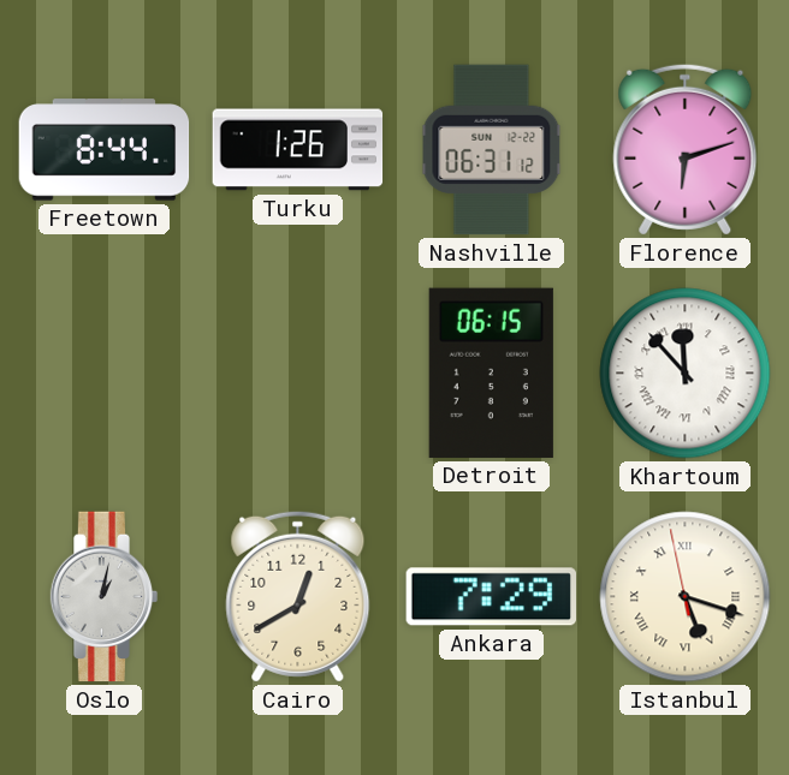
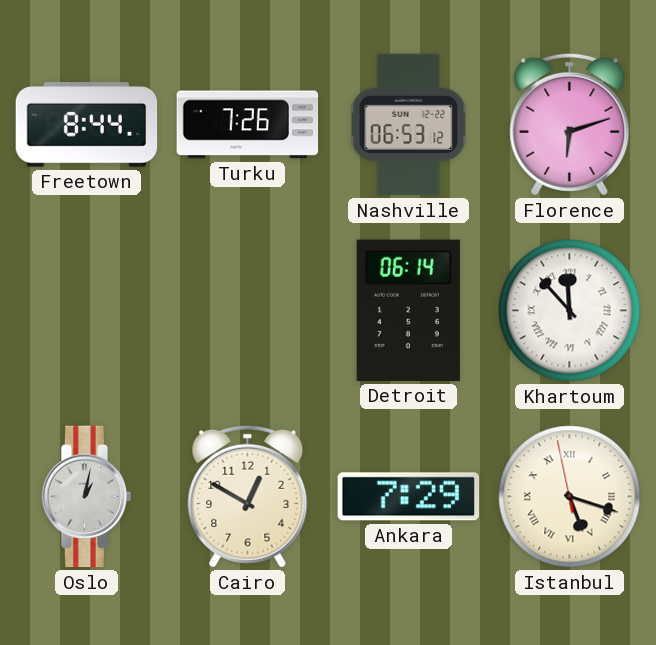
Turku: 1:26 -> 7:26 (248, 125)
Nashville: 06:31 -> 06:53 (409, 125)
Detroit: 06:15 -> 06:14 (408, 310)
Cairo: 12:40 -> 12:50 (248, 496)
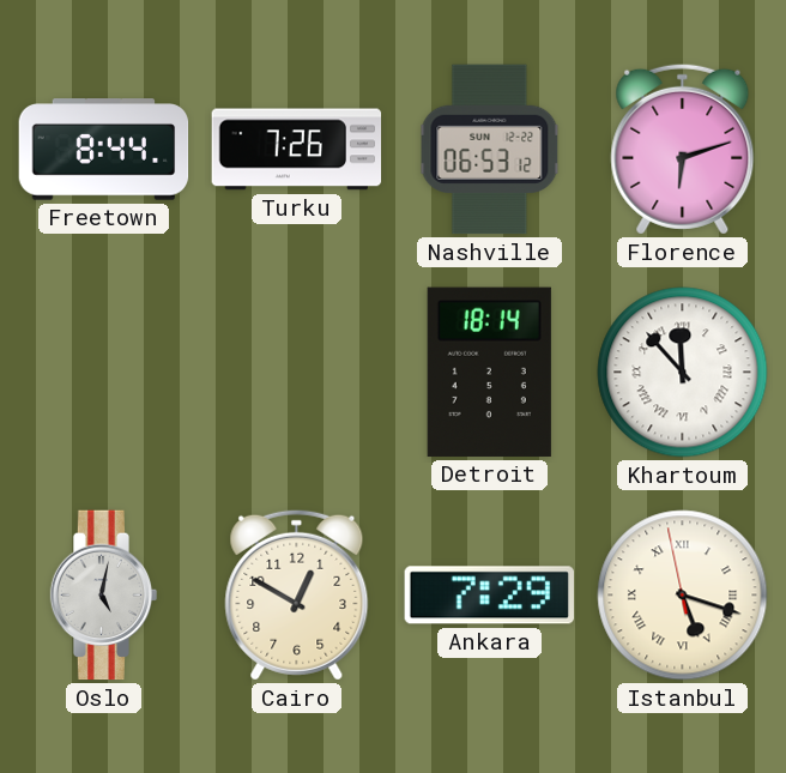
Detroit: 06:14 -> 18:14 (489, 372)
Oslo: 1:02 -> 5:02 (104, 596)
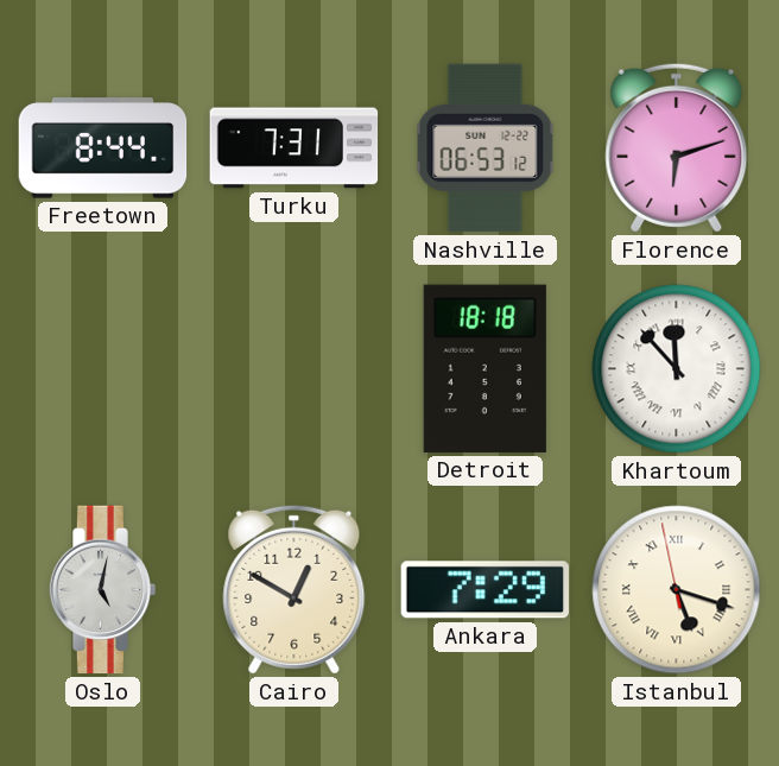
Turku: 7:26 -> 7:31 (294, 148)
Detroit: 18:14 -> 18:18 (484, 368)
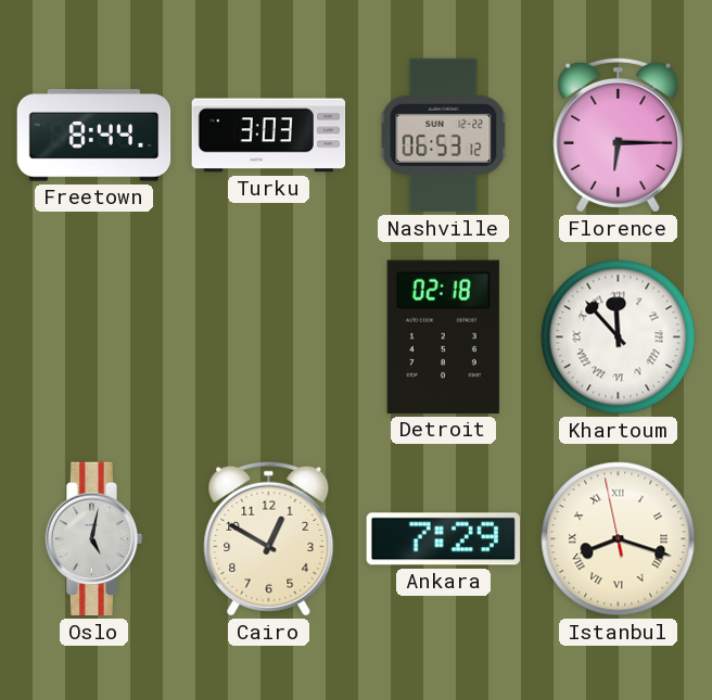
Turku: 7:31 -> 3:03 (269, 136)
Florence: 6:12 -> 6:15 (619, 135)
Detroit: 18:18 -> 02:18 (443, 336)
Istanbul: 5:17 -> 8:17 (619, 539)
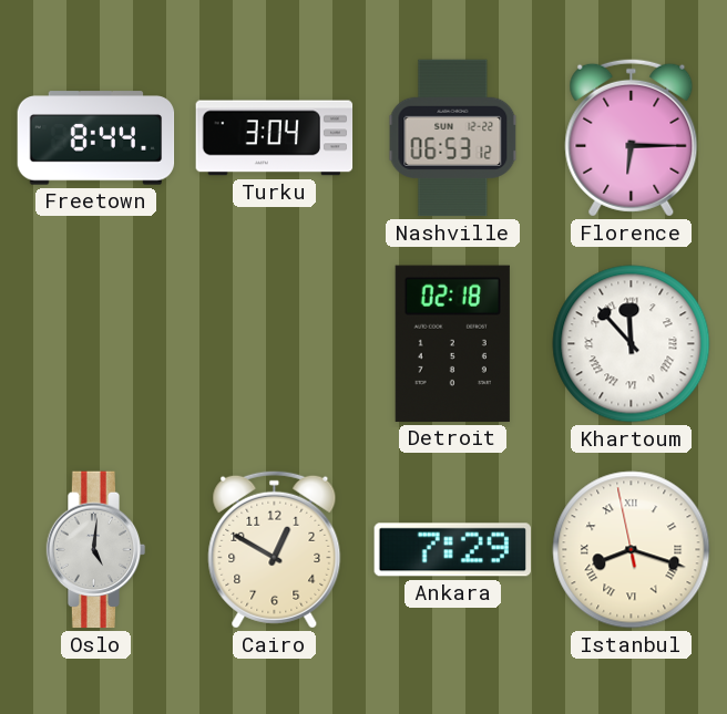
Turku: 3:03 -> 3:04 (275, 138)
Oslo: 5:02 -> 5:01 (96, 550)
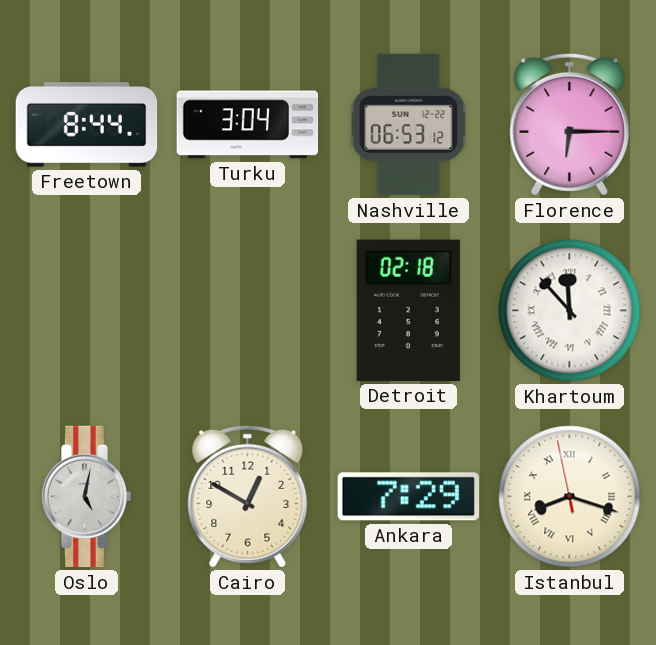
Oslo: 5:01 -> 5:02 (87, 497)
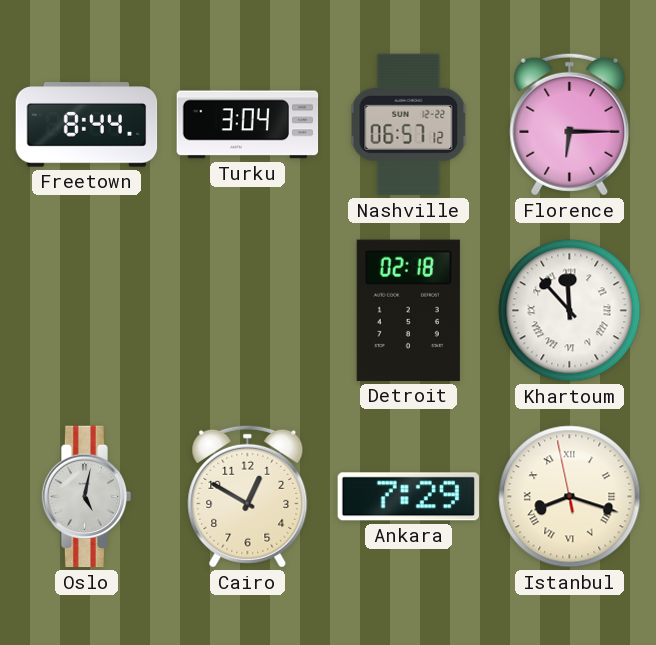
Nashville: 06:53 -> 06:57 (409, 125)
